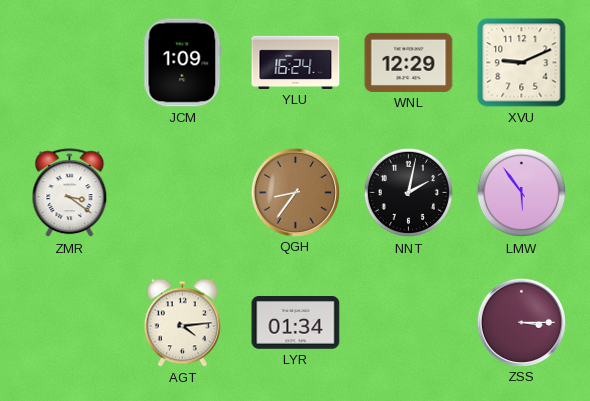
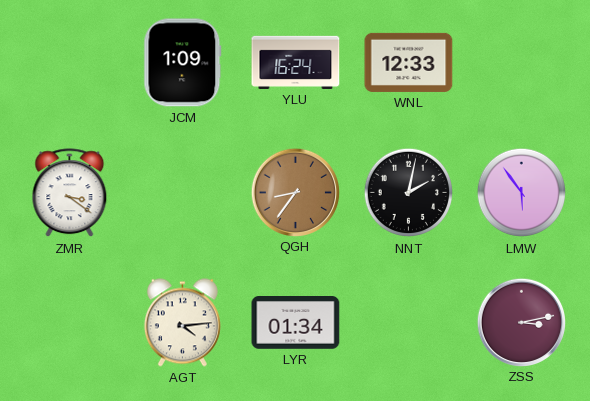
WNL: 12:29 -> 12:33 (409, 62)
XVU: 9:11 -> none (522, 63)
ZSS: 3:15 -> 3:13 (521, 322)
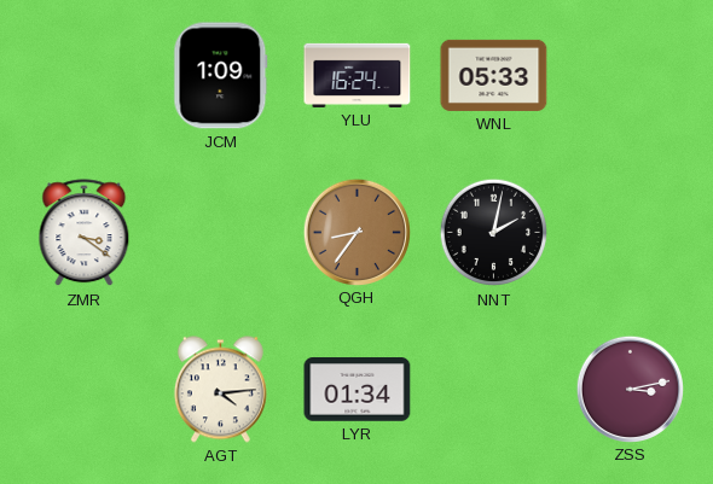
WNL: 12:33 -> 05:33 (494, 75)
LMW: 5:54 -> none (522, 193)
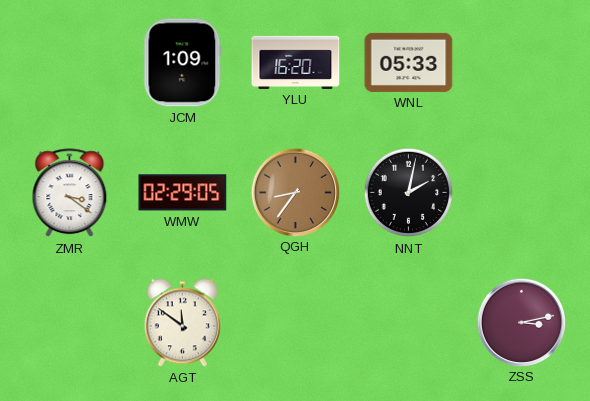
YLU: 16:24 -> 16:20 (296, 62)
WMW: none -> 02:29 (183, 193)
AGT: 4:14 -> 11:51 (182, 323)
LYR: 01:34 -> none (358, 390)
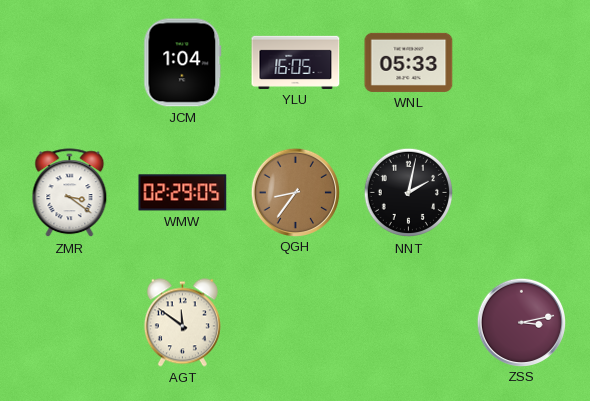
JCM: 1:09 -> 1:04 (183, 63)
YLU: 16:20 -> 16:05 (296, 62)
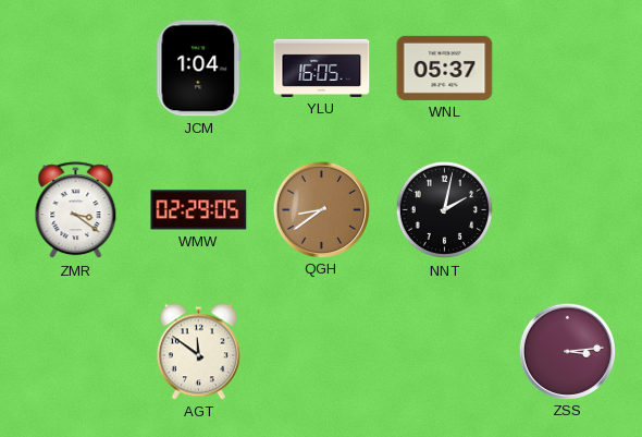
WNL: 05:33 -> 05:37 (445, 68)
QGH: 8:36 -> 8:39 (321, 209)
ZSS: 3:13 -> 3:14 (567, 351)
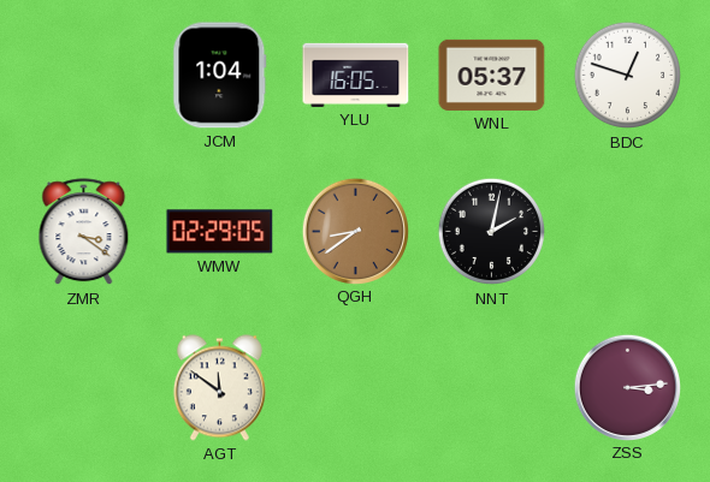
BDC: none -> 12:48 (628, 76)
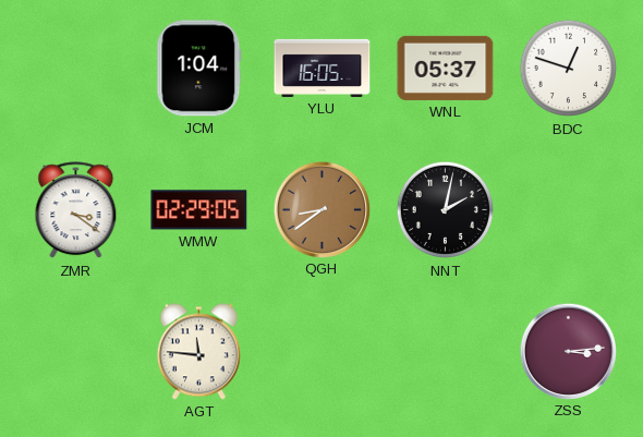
AGT: 11:51 -> 11:46 (198, 352)
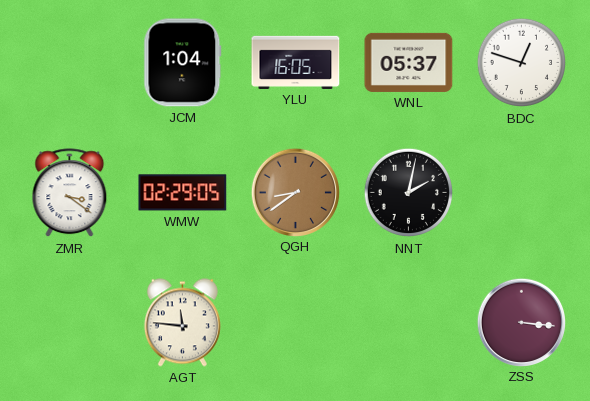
ZSS: 3:14 -> 3:16 (521, 322)
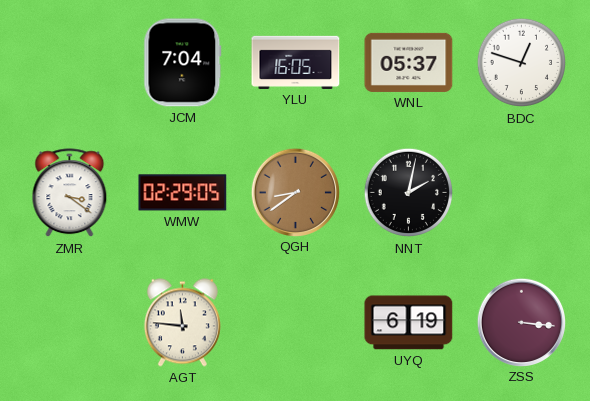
JCM: 1:04 -> 7:04 (183, 63)
UYQ: none -> 6:19 (409, 323)
